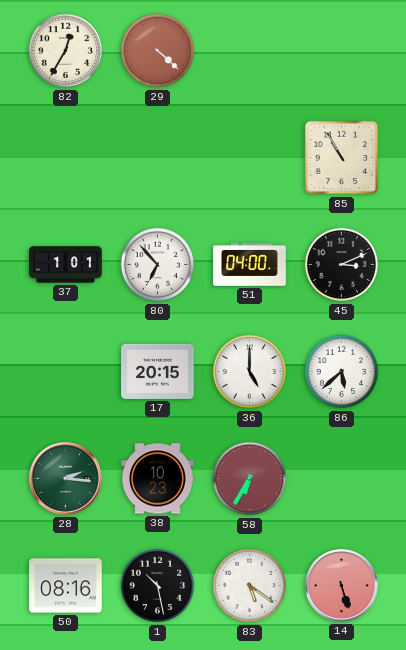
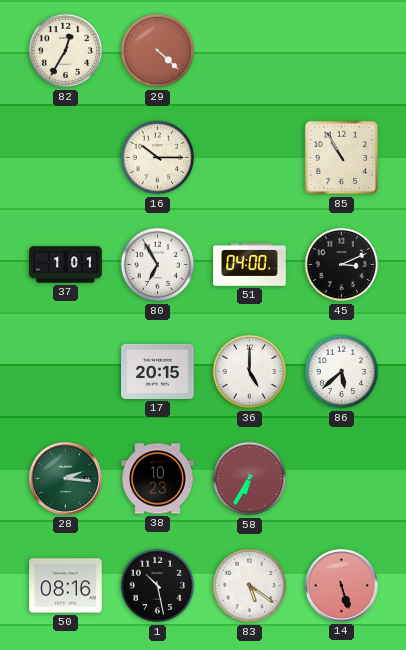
16: none -> 10:15 (158, 158)
80: 6:53 -> 6:55 (158, 265)
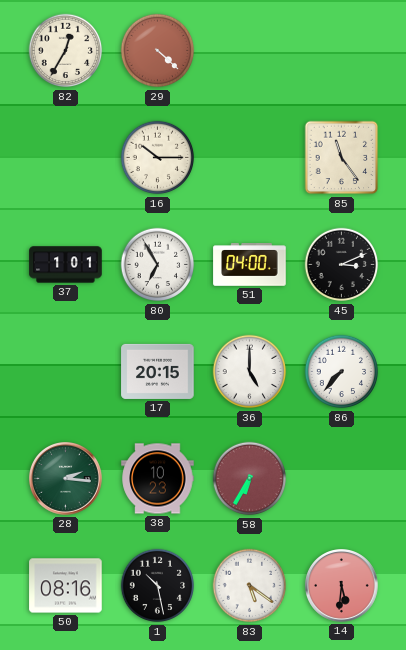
85: 10:55 -> 11:24 (342, 158)
86: 5:38 -> 7:37 (342, 372)
14: 5:27 -> 5:31 (342, 586)
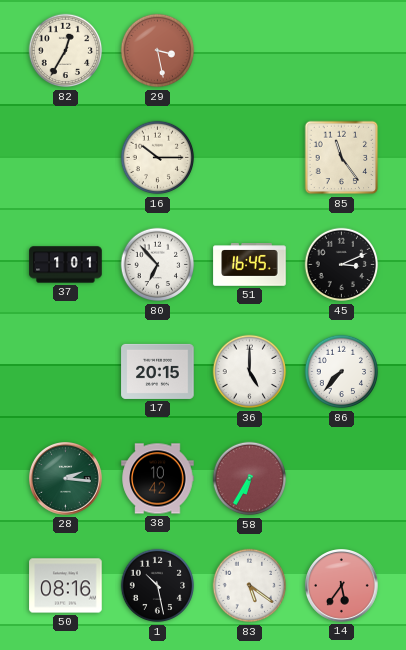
29: 4:22 -> 3:28 (158, 51)
80: 6:55 -> 6:53 (158, 265)
51: 04:00 -> 16:45 (250, 265)
38: 10:23 -> 10:42 (158, 479)
14: 5:31 -> 5:36 (342, 586)
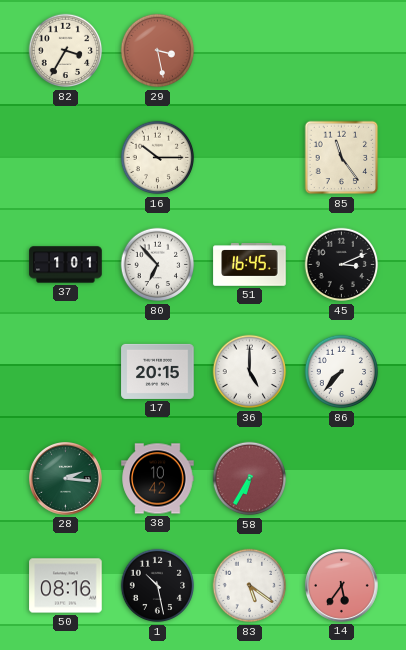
82: 12:35 -> 3:35 (66, 51)
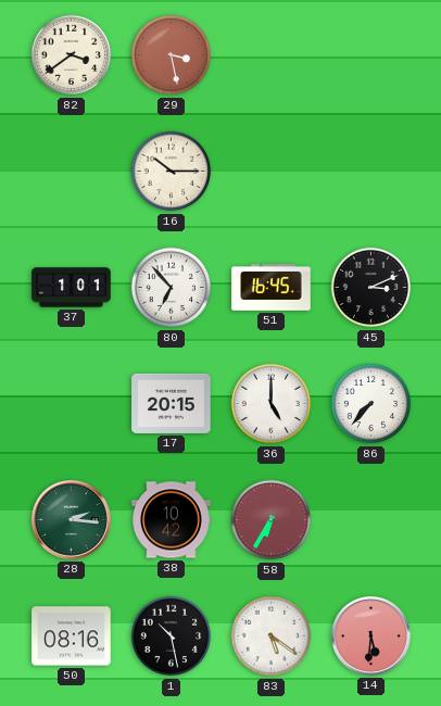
82: 3:35 -> 3:39 (72, 55)
85: 11:24 -> none (342, 158)
14: 5:36 -> 5:31 (371, 636)
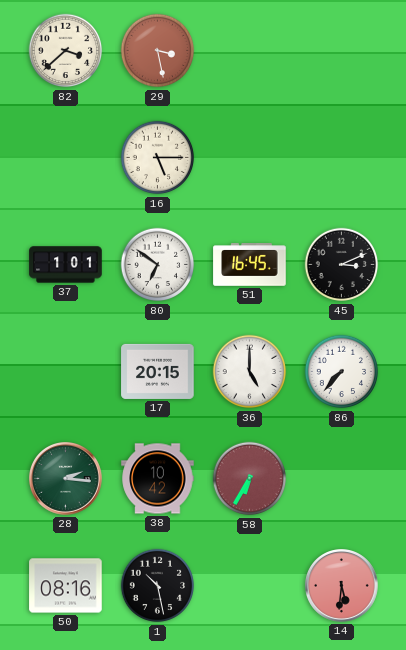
82: 3:39 -> 3:38 (66, 51)
16: 10:15 -> 5:15 (158, 158)
80: 6:53 -> 6:51 (158, 265)
83: 5:21 -> none (272, 636)
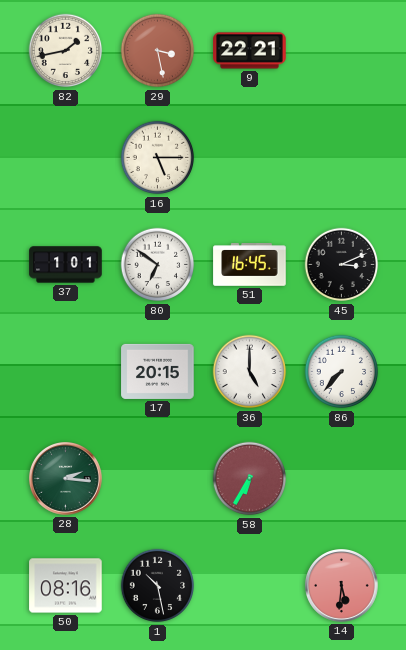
82: 3:38 -> 1:43 (66, 51)
9: none -> 22:21 (250, 51)
38: 10:42 -> none (158, 479)
